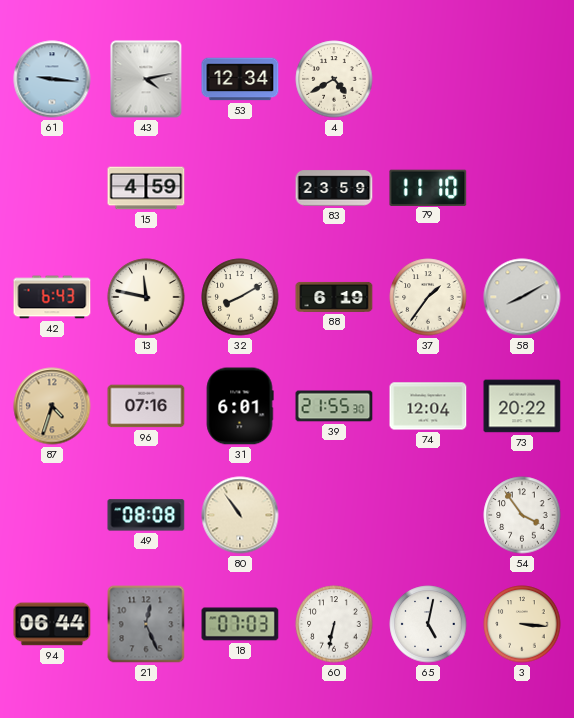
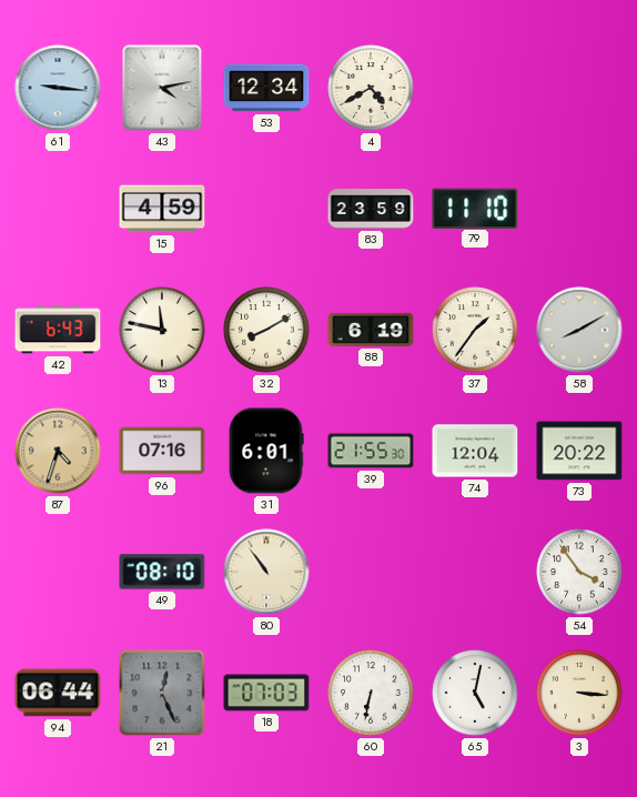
49: 08:08 -> 08:10 (162, 572)
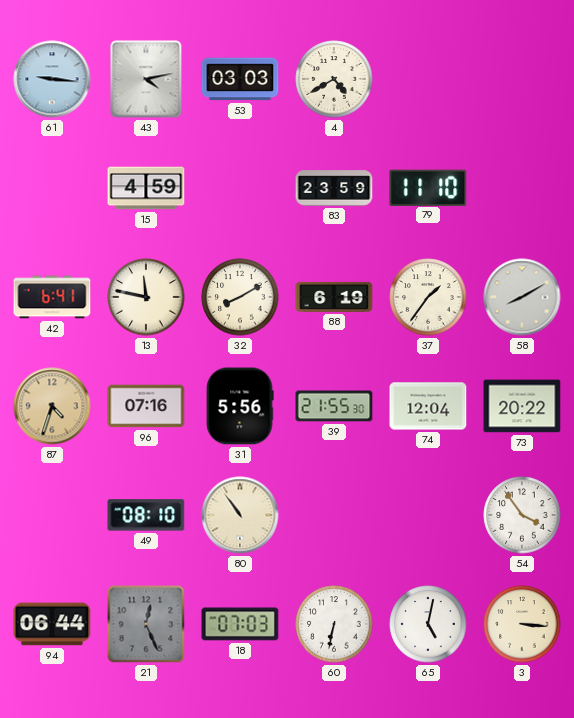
53: 12:34 -> 03:03 (240, 79)
42: 6:43 -> 6:41 (52, 297)
31: 6:01 -> 5:56 (240, 406)
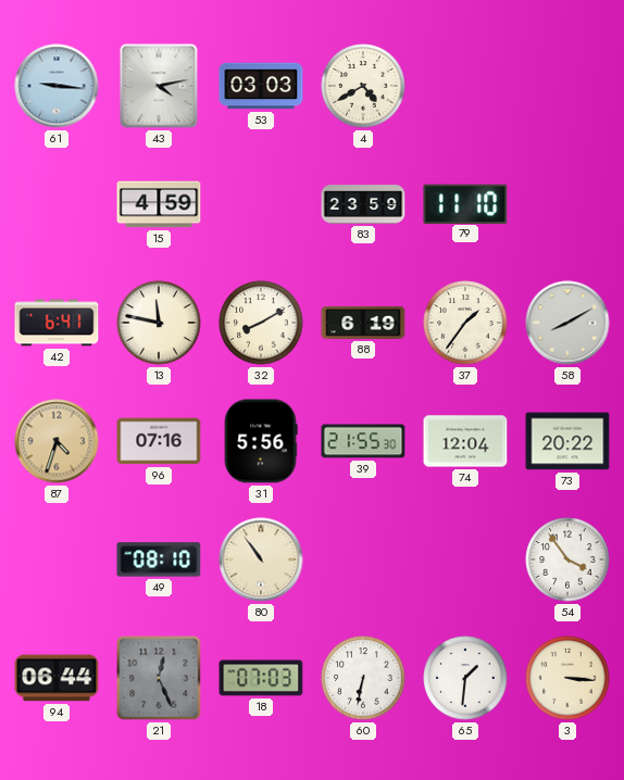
65: 5:02 -> 1:31 (465, 678)
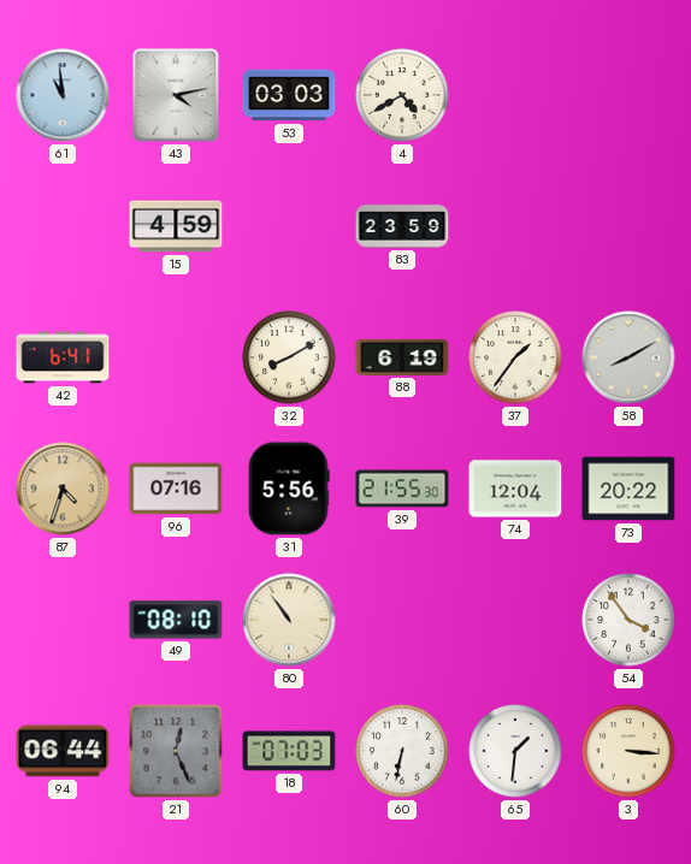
61: 9:16 -> 10:59 (63, 95)
79: 11:10 -> none (465, 203)
13: 11:47 -> none (159, 323)
